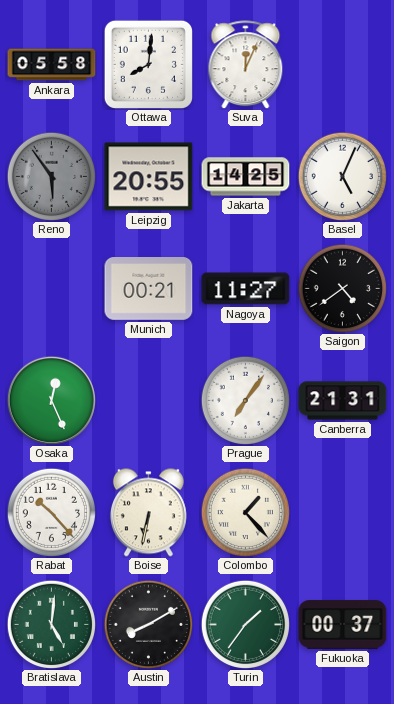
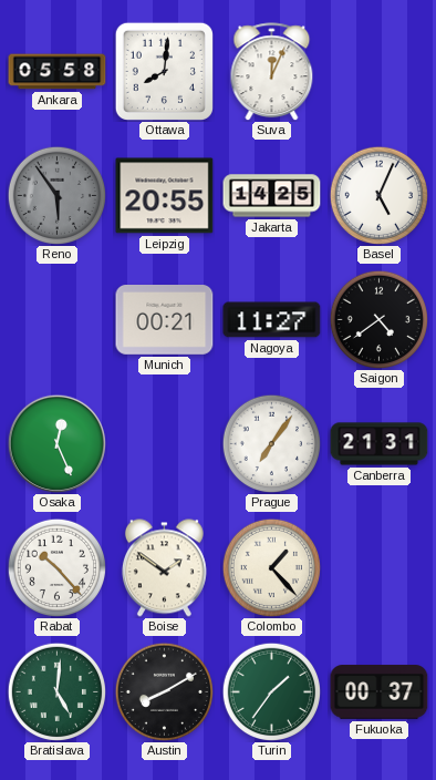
Boise: 6:32 -> 1:51 (164, 568)
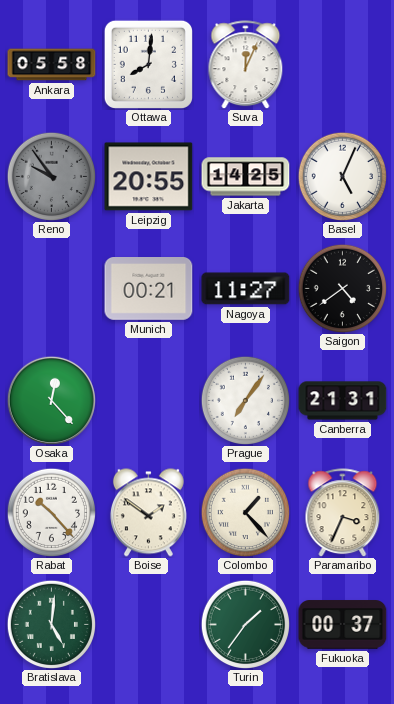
Reno: 5:54 -> 9:54 (51, 176)
Osaka: 12:26 -> 12:23 (51, 400)
Paramaribo: none -> 3:34 (343, 513)
Austin: 8:10 -> none (164, 691)
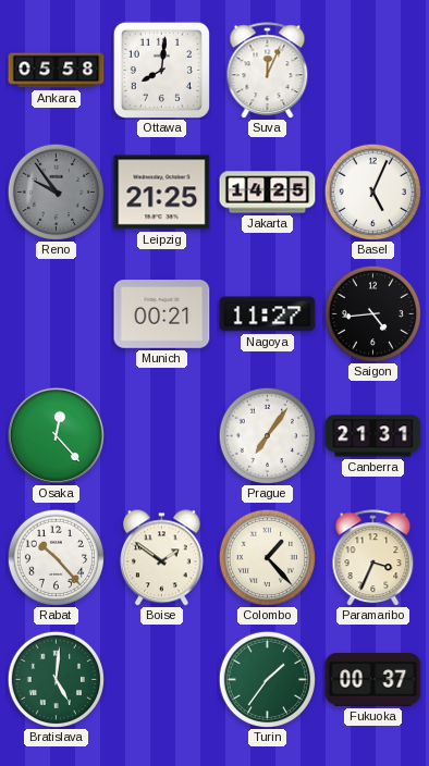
Leipzig: 20:55 -> 21:25 (162, 193)
Saigon: 4:39 -> 4:44 (372, 313)
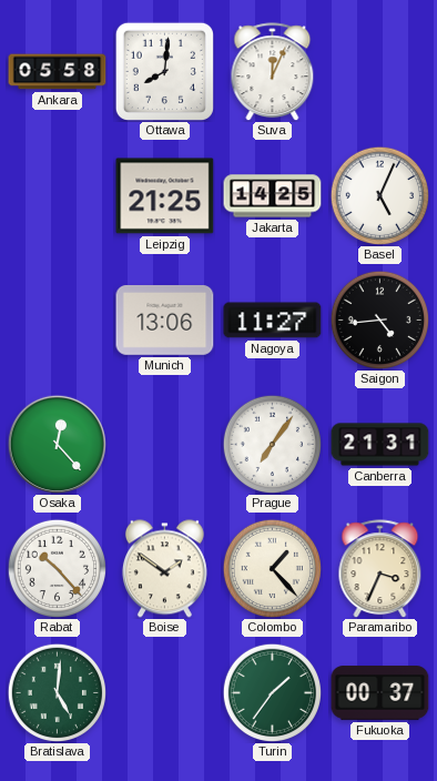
Reno: 9:54 -> none (56, 191)
Munich: 00:21 -> 13:06 (165, 321)
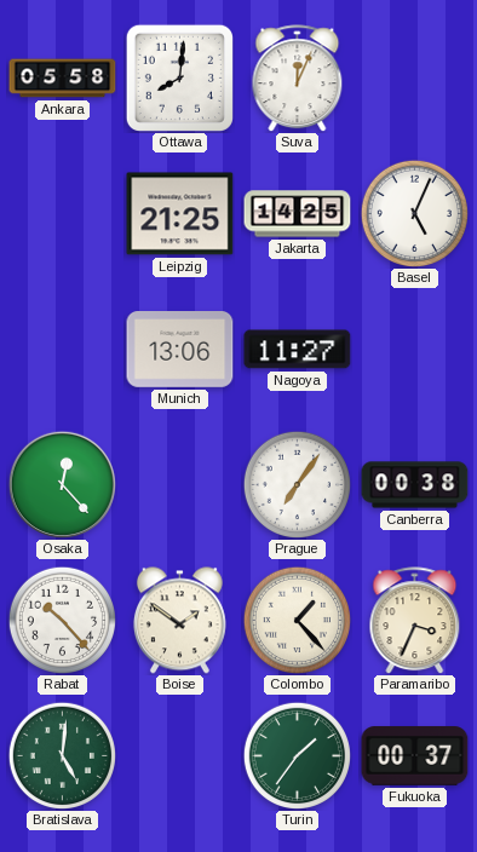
Saigon: 4:44 -> none (379, 319)
Canberra: 21:31 -> 00:38 (415, 485)
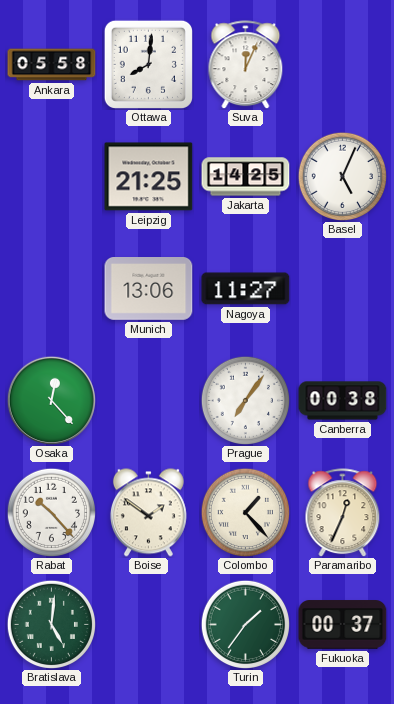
Paramaribo: 3:34 -> 12:34 (343, 513)
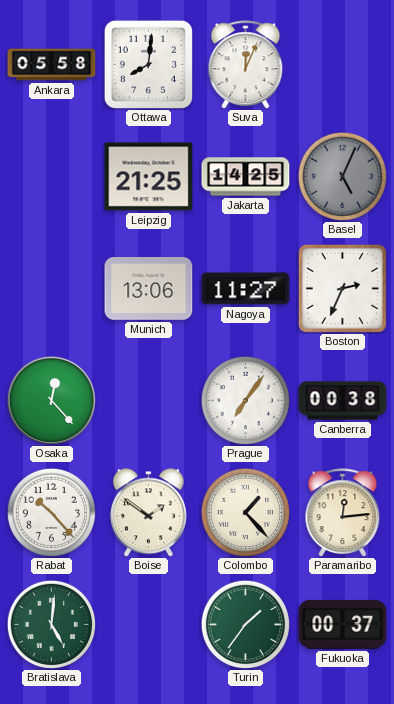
Basel dial: white -> grey (342, 176)
Boston: none -> 2:34 (342, 288)
Paramaribo: 12:34 -> 12:14 (343, 513)
